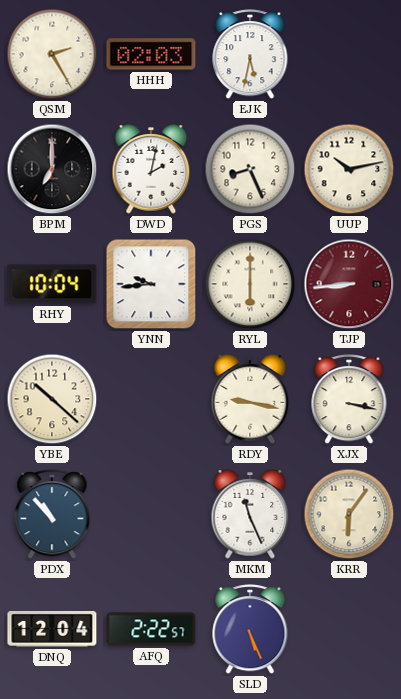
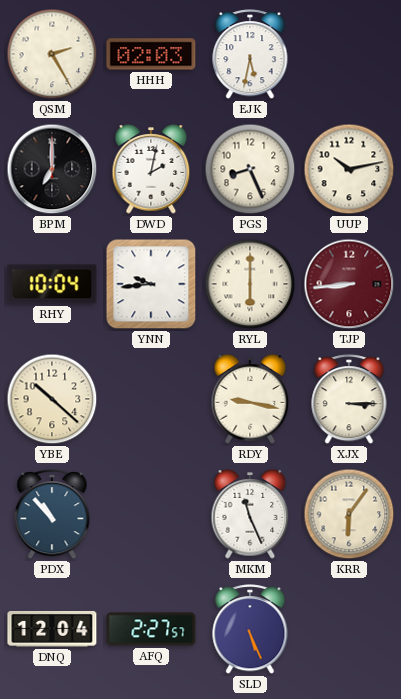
XJX: 3:17 -> 3:15 (349, 400)
AFQ: 2:22 -> 2:27 (151, 629)
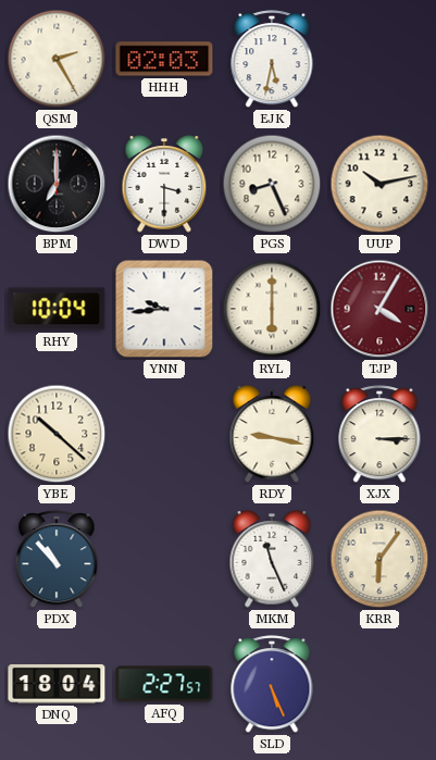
DWD: 2:02 -> 3:30 (164, 184)
TJP: 8:44 -> 4:05 (379, 309)
DNQ: 12:04 -> 18:04 (57, 684)
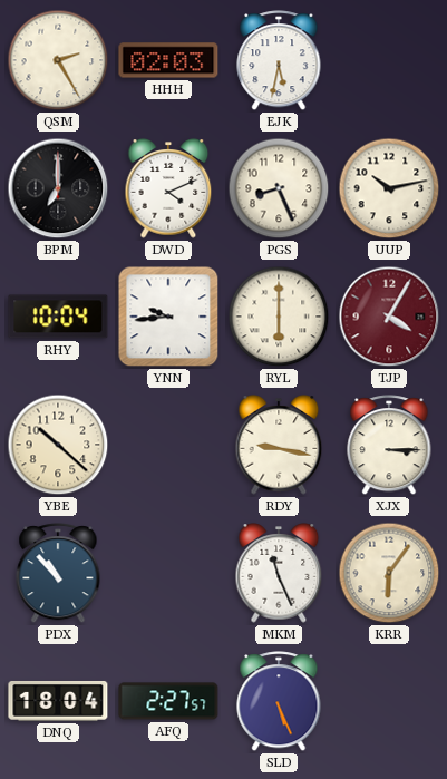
DWD: 3:30 -> 4:11 (168, 188)
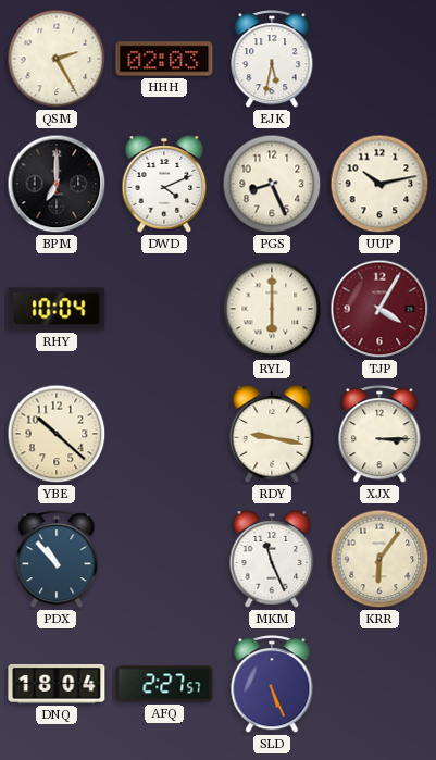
YNN: 9:44 -> none (168, 317)
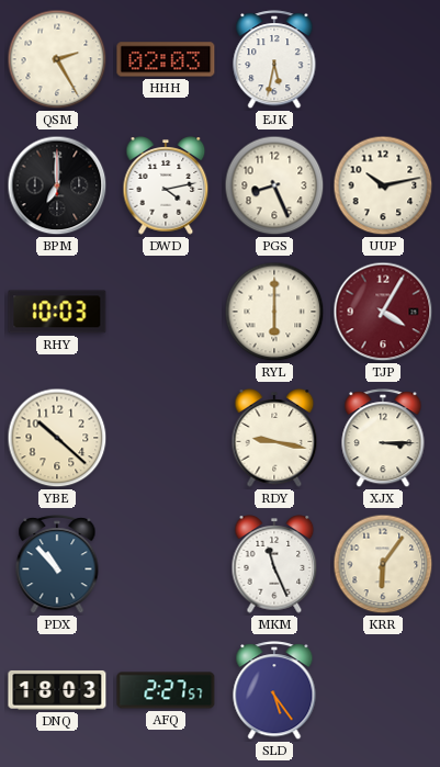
DWD: 4:11 -> 4:13 (166, 185)
RHY: 10:04 -> 10:03 (57, 312)
DNQ: 18:04 -> 18:03 (57, 690)
SLD: 5:26 -> 5:24 (274, 691)
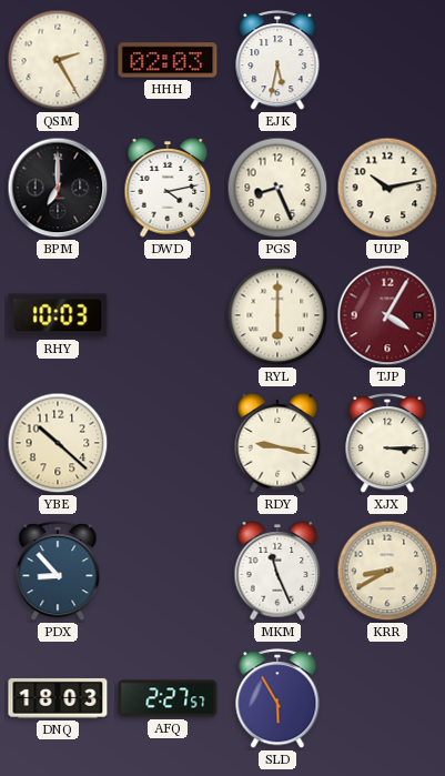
PDX: 10:53 -> 8:53 (58, 572)
KRR: 6:06 -> 8:40 (387, 571)
SLD: 5:24 -> 5:55 (277, 699)
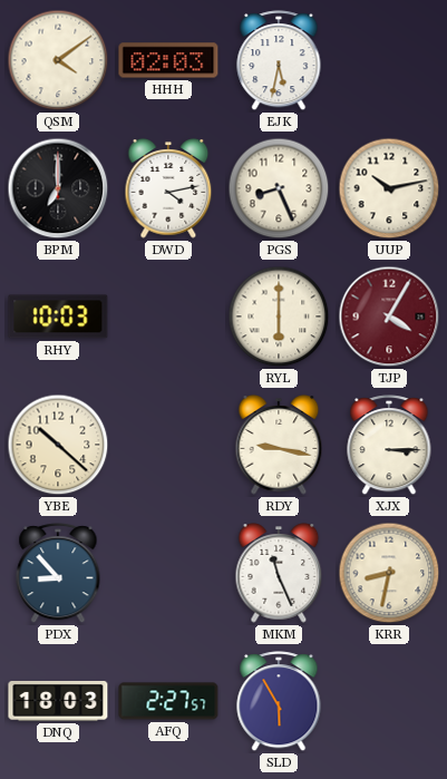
QSM: 2:25 -> 4:09 (58, 60)
KRR: 8:40 -> 8:32 (389, 573)
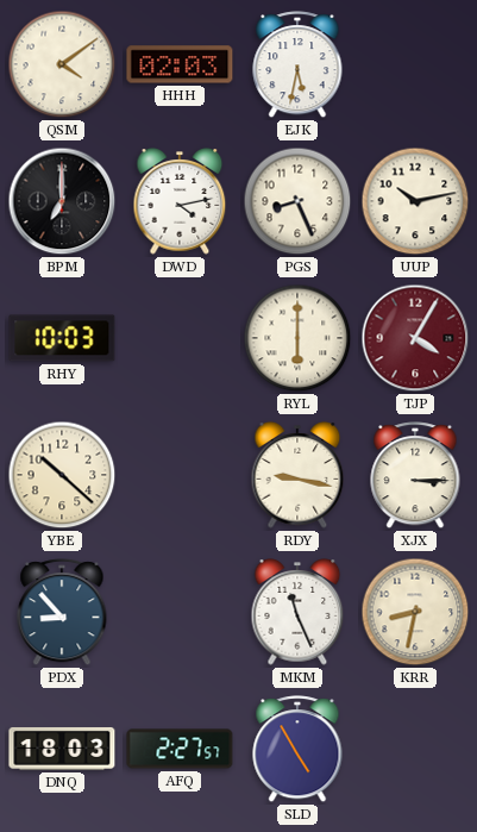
SLD: 5:55 -> 4:55 (297, 750)
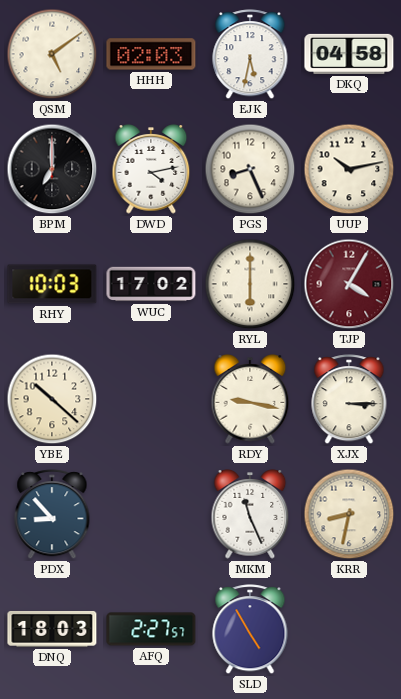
QSM: 4:09 -> 5:09 (52, 54)
DKQ: none -> 04:58 (349, 54)
WUC: none -> 17:02 (151, 284)
